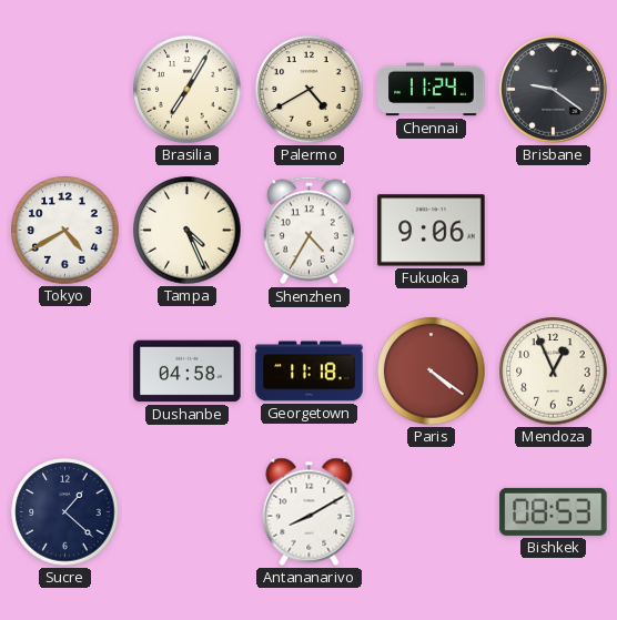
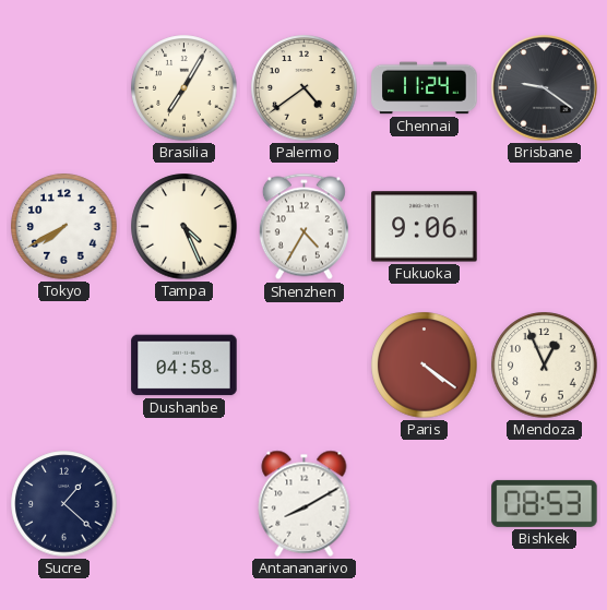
Palermo: 4:40 -> 4:39 (305, 88)
Tokyo: 4:40 -> 7:40 (64, 227)
Georgetown: 11:18 -> none (310, 372)
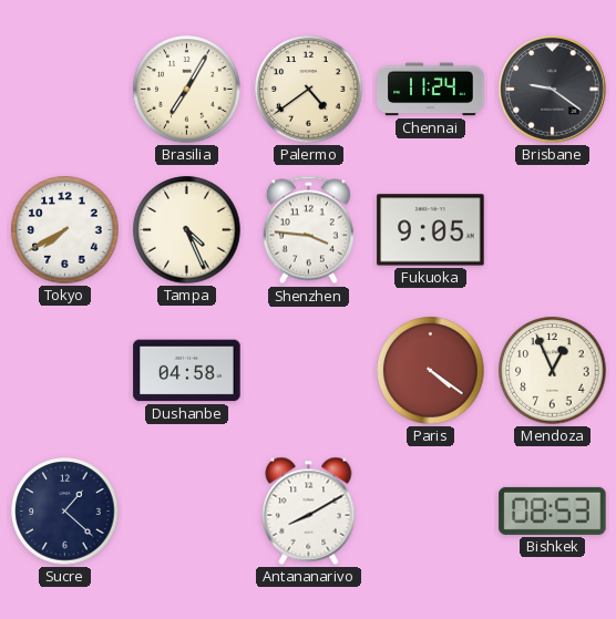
Shenzhen: 4:35 -> 3:46 (308, 230)
Fukuoka: 9:06 -> 9:05 (431, 230)
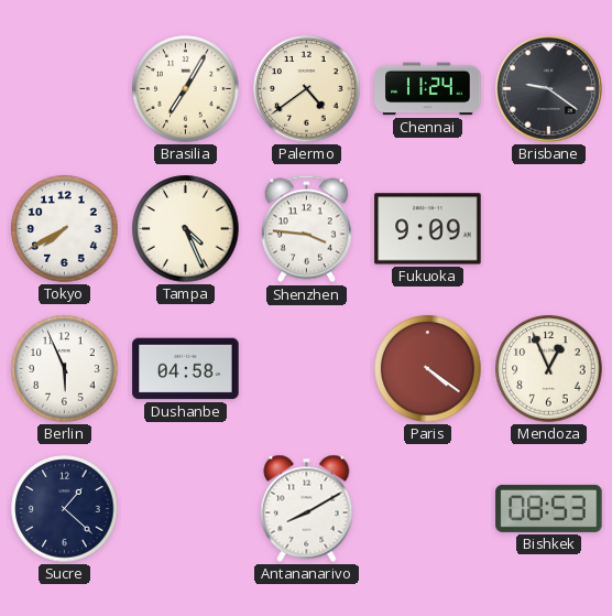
Fukuoka: 9:05 -> 9:09 (428, 229)
Berlin: none -> 5:56 (65, 369)
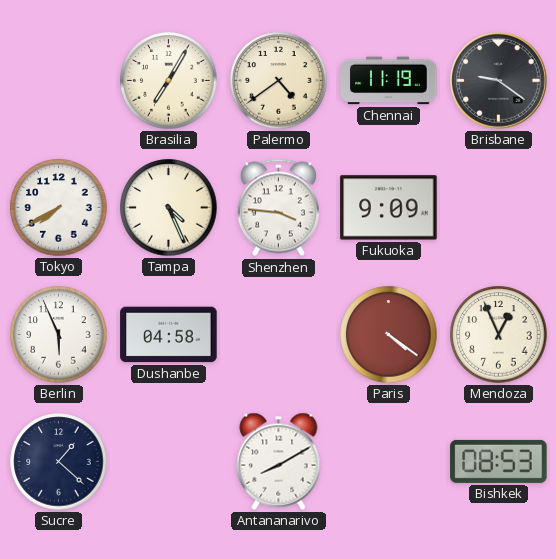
Chennai: 11:24 -> 11:19 (389, 81)
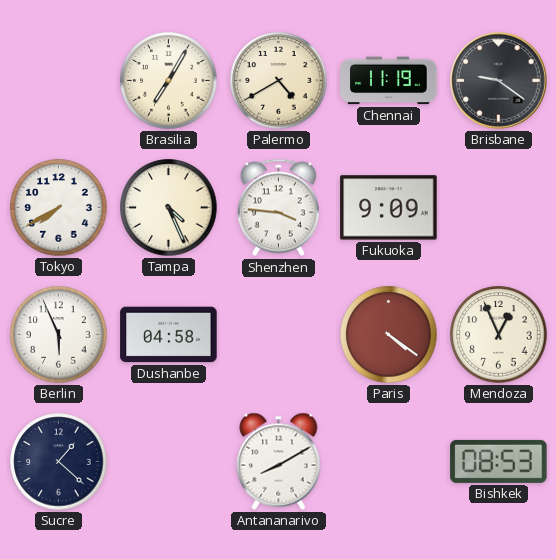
Palermo: 4:39 -> 4:40 (279, 81)
